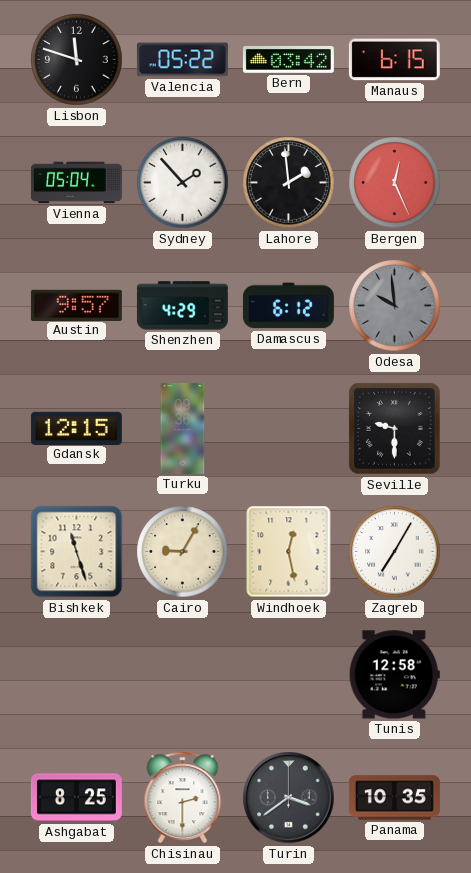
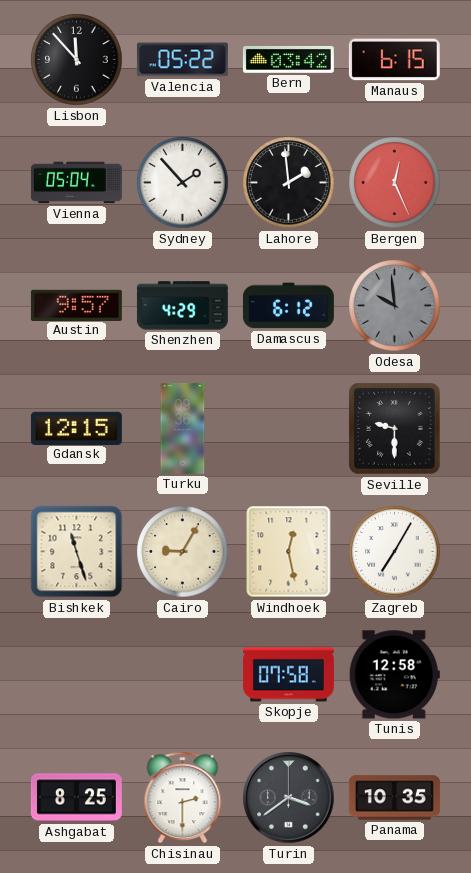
Lisbon: 11:48 -> 11:53 (77, 60)
Skopje: none -> 07:58 (288, 675)
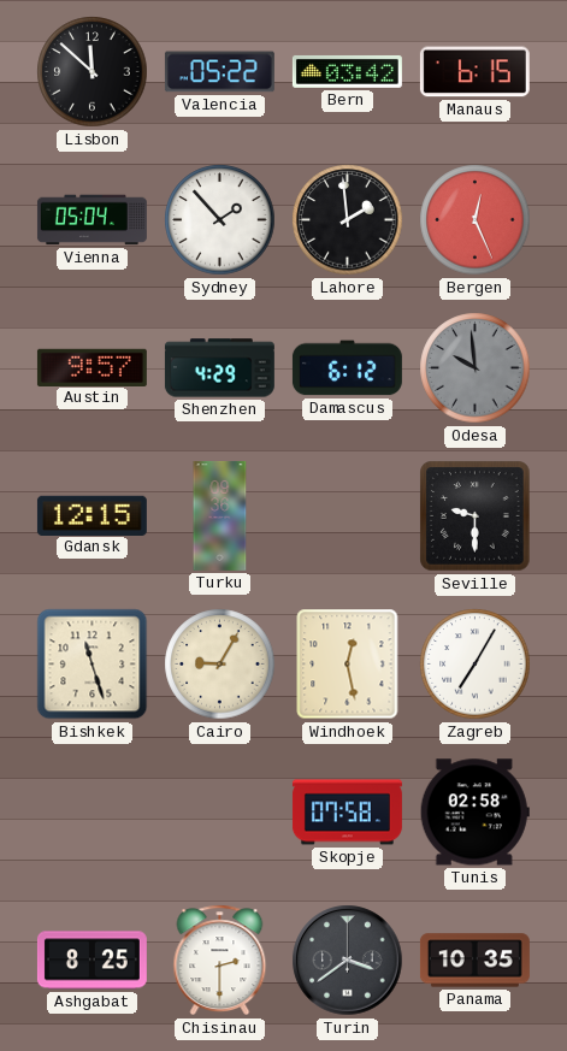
Lisbon: 11:53 -> 11:52 (93, 72)
Tunis: 12:58 -> 02:58 (474, 813)
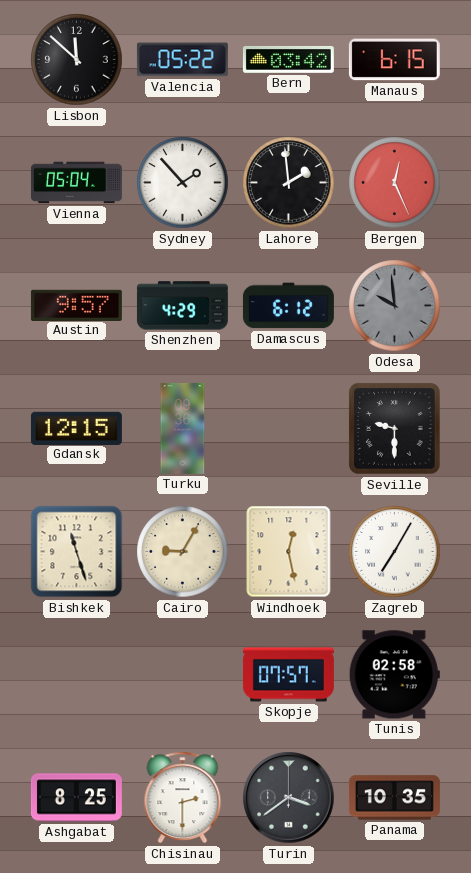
Skopje: 07:58 -> 07:57 (288, 675)
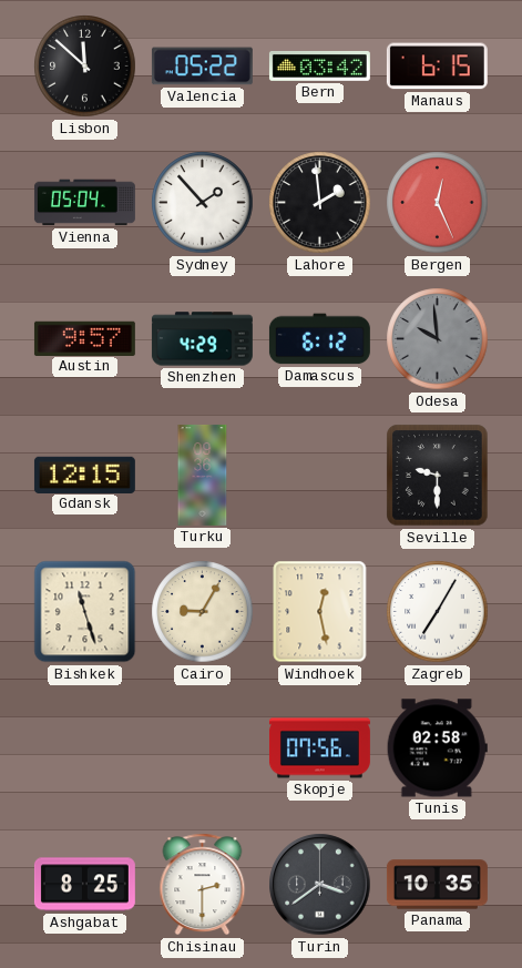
Skopje: 07:57 -> 07:56 (319, 748)
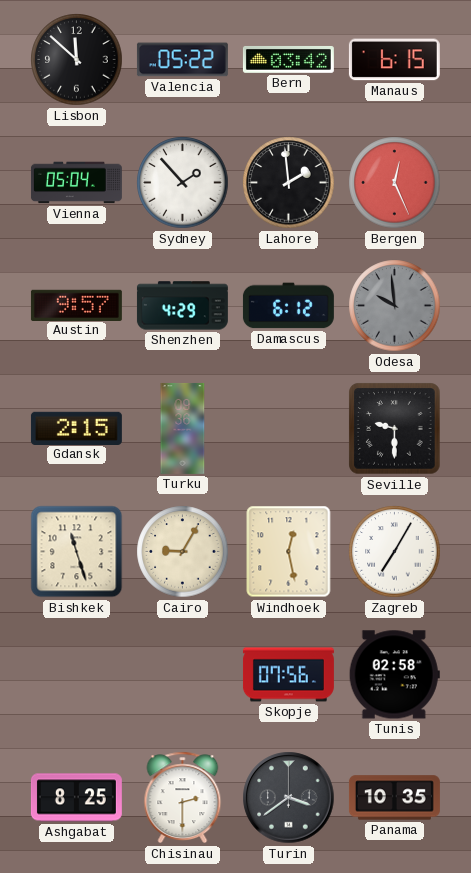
Gdansk: 12:15 -> 2:15 (76, 428)
